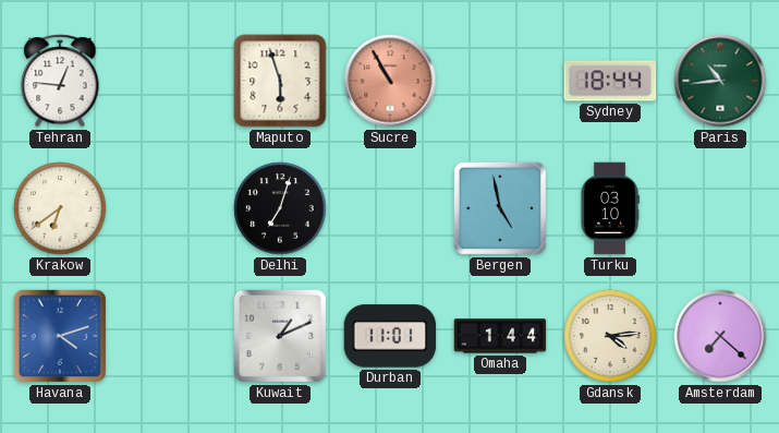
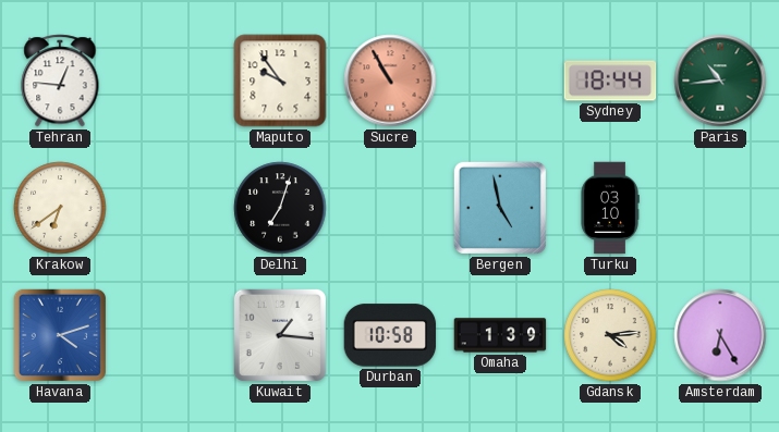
Maputo: 5:57 -> 9:54 (280, 81)
Kuwait: 1:11 -> 1:16 (280, 335)
Durban: 11:01 -> 10:58 (390, 335)
Omaha: 1:44 -> 1:39 (500, 335)
Amsterdam: 7:22 -> 6:25 (720, 335)
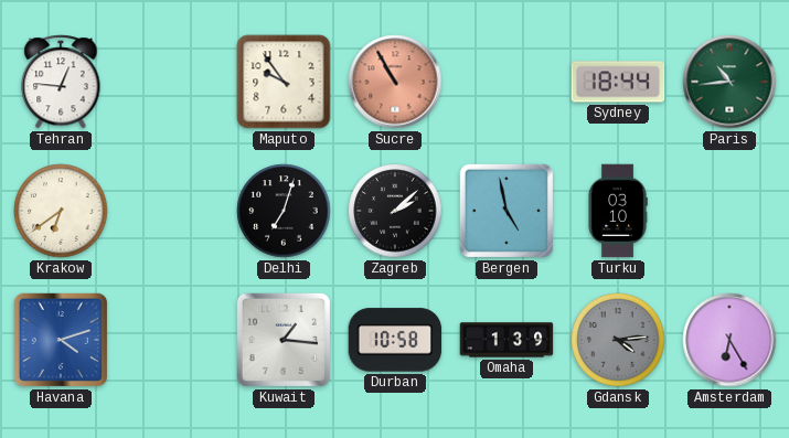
Zagreb: none -> 2:08 (395, 211)
Gdansk dial: cream -> grey (618, 340)
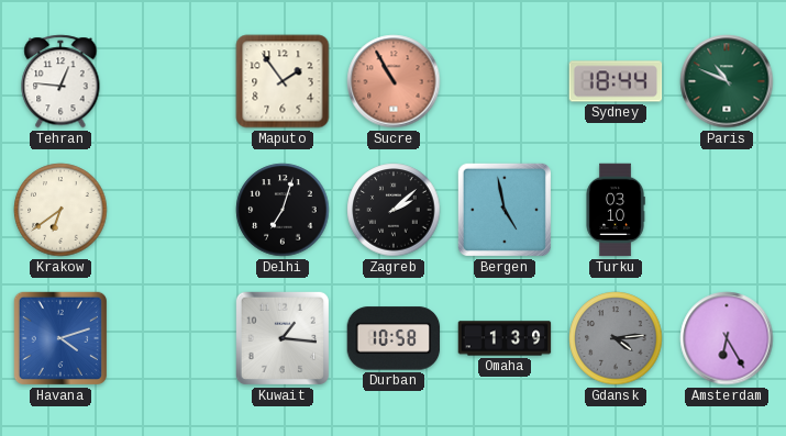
Maputo: 9:54 -> 1:54 (283, 81)
Paris: 10:44 -> 10:49 (727, 81)
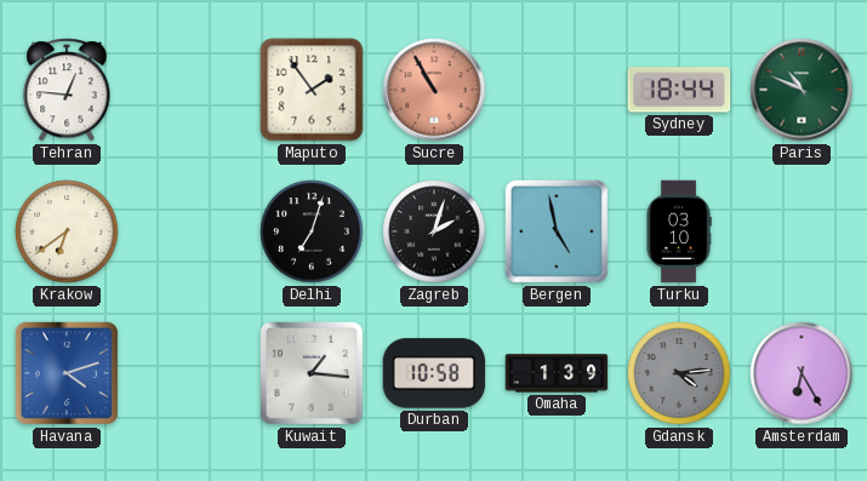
Zagreb: 2:08 -> 2:03 (434, 231)
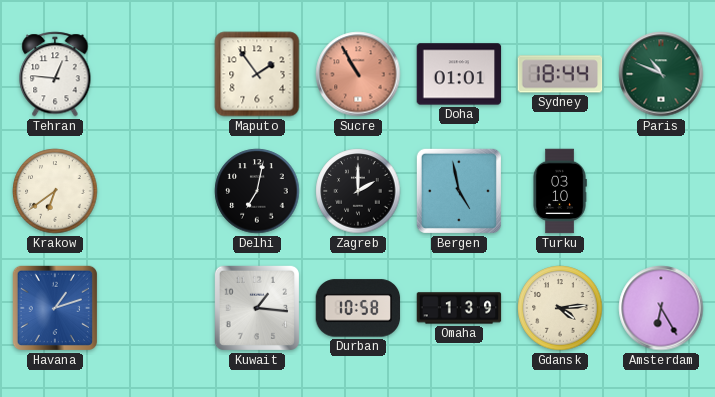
Doha: none -> 01:01 (459, 74)
Delhi: 7:03 -> 7:02 (257, 191)
Zagreb: 2:03 -> 2:00 (358, 191)
Havana: 4:12 -> 1:12 (55, 308)
Gdansk dial: grey -> cream (560, 308)
